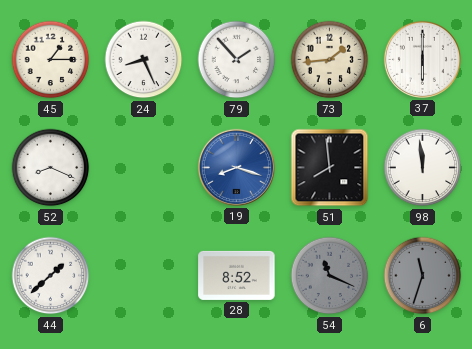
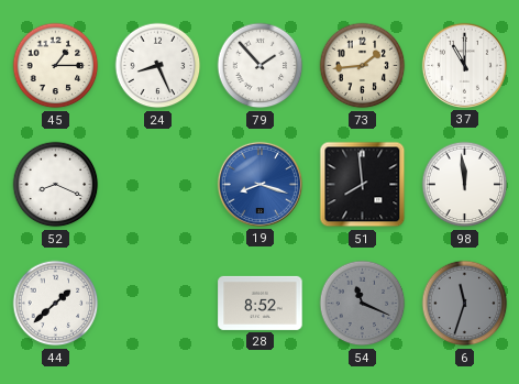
37: 6:00 -> 11:00 (464, 65)
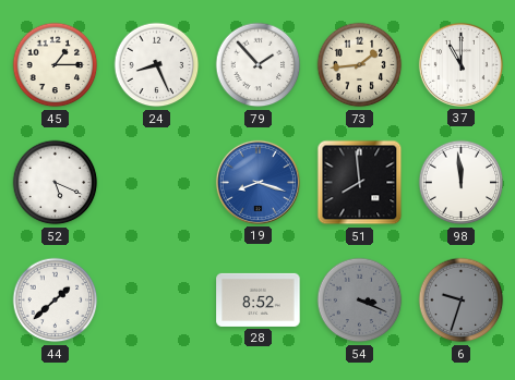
52: 8:19 -> 5:19 (56, 183)
54: 11:19 -> 3:19 (360, 301)
6: 11:33 -> 9:33 (462, 301)
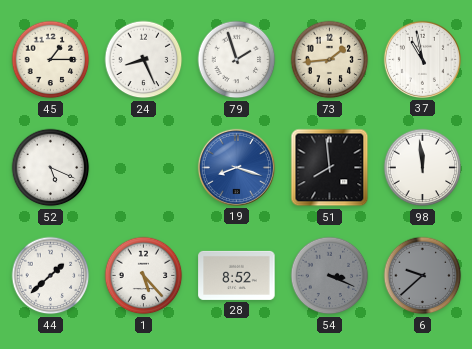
79: 1:53 -> 1:57 (237, 60)
37: 11:00 -> 10:58 (422, 59)
1: none -> 5:23 (144, 276)
6: 9:33 -> 9:38 (423, 276)
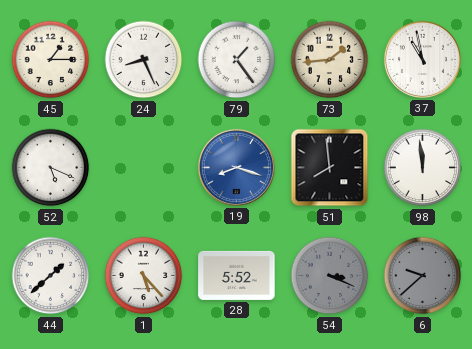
79: 1:57 -> 1:24 (237, 60)
28: 8:52 -> 5:52 (237, 275)
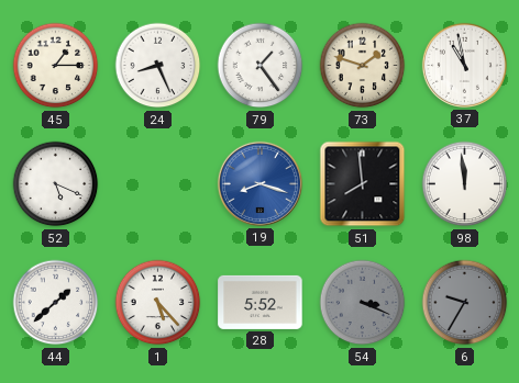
73: 1:44 -> 1:48 (363, 66)
6: 9:38 -> 9:35 (465, 303)
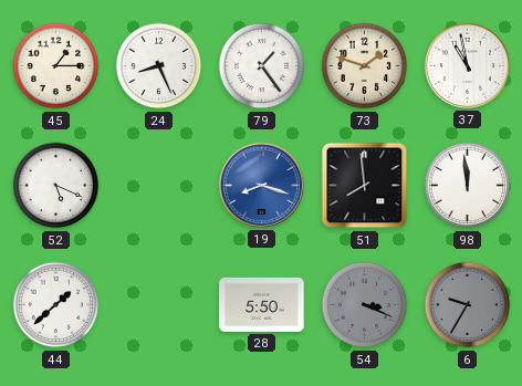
1: 5:23 -> none (158, 303)
28: 5:52 -> 5:50 (262, 304)
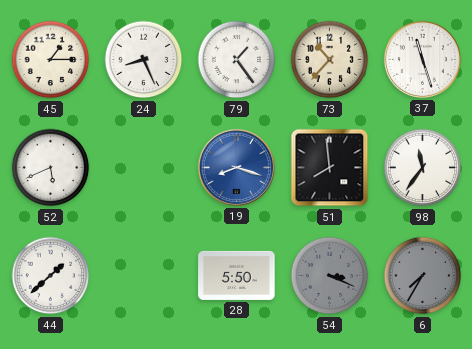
73: 1:48 -> 10:37 (330, 60)
37: 10:58 -> 11:27 (422, 59)
52: 5:19 -> 5:41 (51, 168)
98: 11:59 -> 11:36 (423, 168)
6: 9:35 -> 7:35 (423, 276)
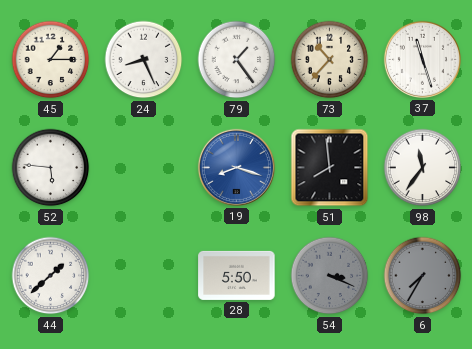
52: 5:41 -> 5:46 (51, 168)
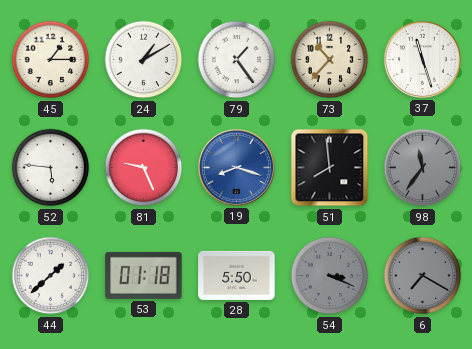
24: 8:26 -> 1:10 (144, 60)
81: none -> 9:26 (144, 168)
98 dial: white -> grey (423, 168)
53: none -> 01:18 (144, 275)
6: 7:35 -> 7:20 (423, 276)
